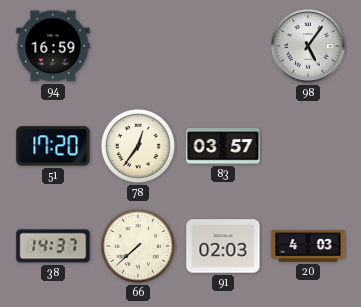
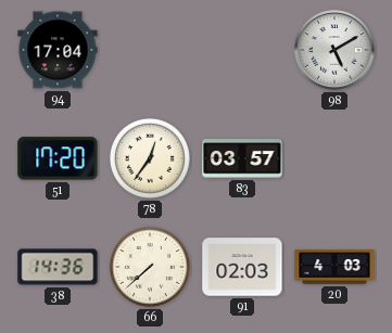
94: 16:59 -> 17:04 (58, 50)
98: 5:06 -> 5:10 (334, 50)
38: 14:37 -> 14:36 (58, 267)
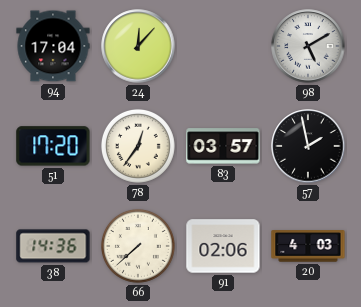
24: none -> 12:07 (138, 46)
57: none -> 1:58 (308, 146)
91: 02:03 -> 02:06 (223, 246)
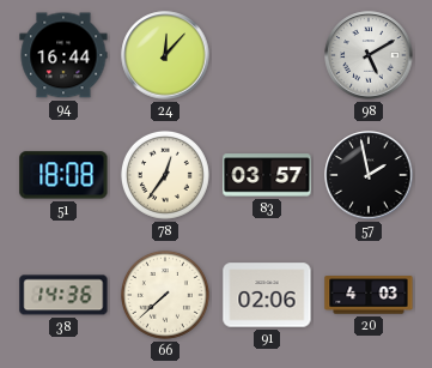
94: 17:04 -> 16:44 (63, 55)
51: 17:20 -> 18:08 (63, 175)
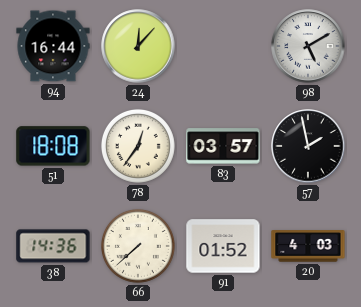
91: 02:06 -> 01:52 (223, 246)
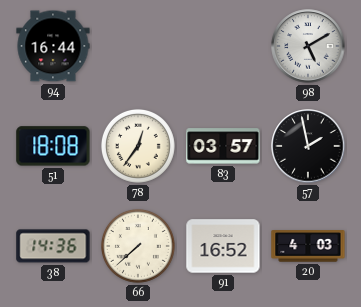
24: 12:07 -> none (138, 46)
91: 01:52 -> 16:52 (223, 246)
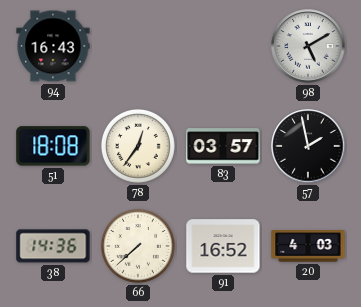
94: 16:44 -> 16:43 (53, 46)
